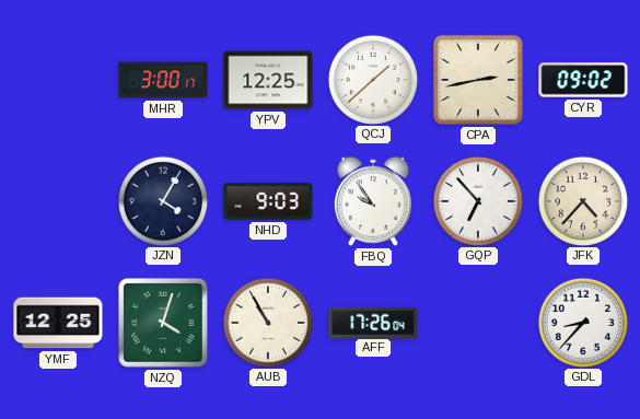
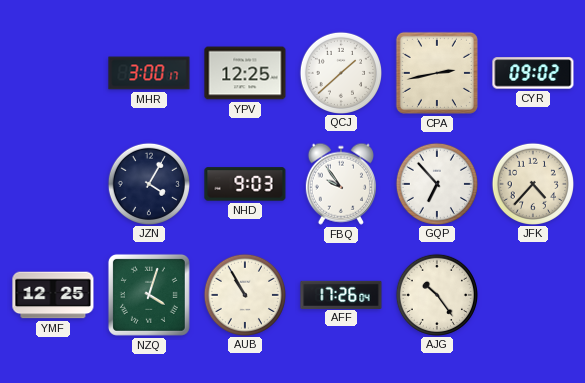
AJG: none -> 10:24 (436, 294)
GDL: 8:37 -> none (582, 322)
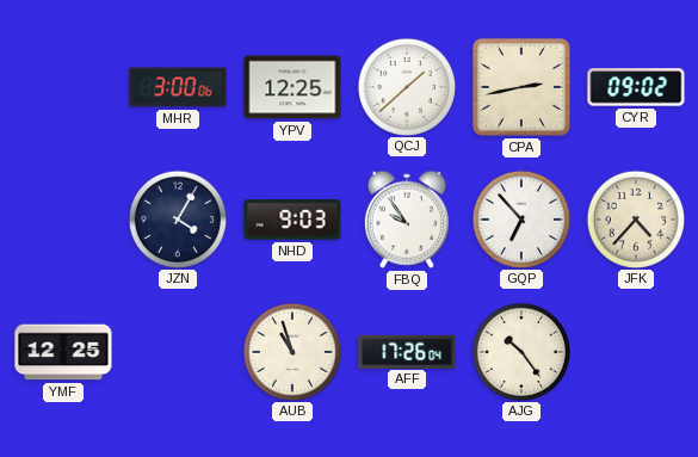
MHR: 3:00:17 -> 3:00:06 (178, 87)
NZQ: 4:03 -> none (149, 295)
AUB: 10:55 -> 10:57 (291, 351)
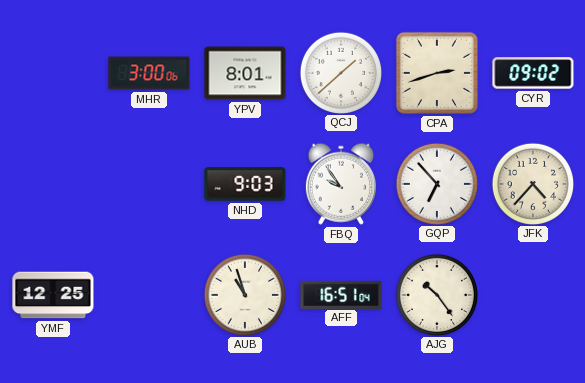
YPV: 12:25 -> 8:01 (245, 73)
CPA: 2:43 -> 2:42 (437, 73)
JZN: 4:05 -> none (177, 218)
AFF: 17:26 -> 16:51 (341, 294)
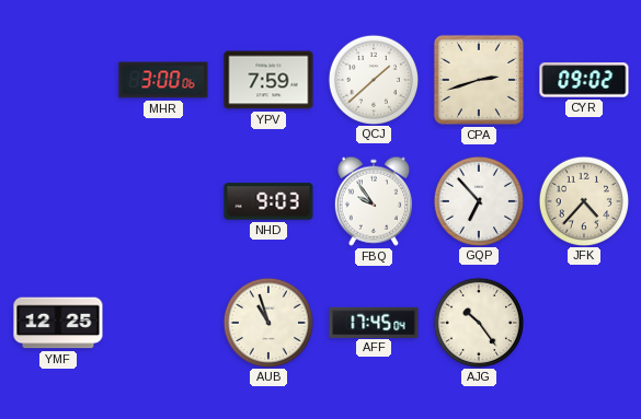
YPV: 8:01 -> 7:59 (268, 80)
AFF: 16:51 -> 17:45 (374, 322)
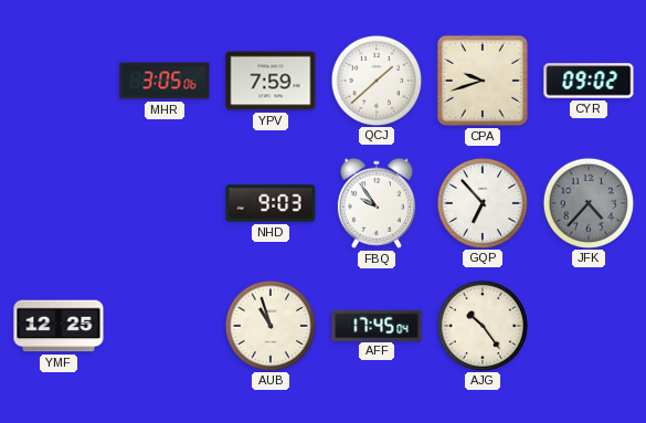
MHR: 3:00 -> 3:05 (165, 81)
CPA: 2:42 -> 9:42 (483, 81)
JFK dial: cream -> grey (587, 202)
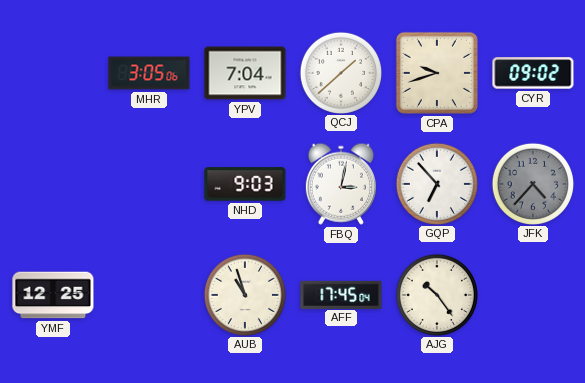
YPV: 7:59 -> 7:04 (245, 73)
FBQ: 9:54 -> 3:02 (341, 184)
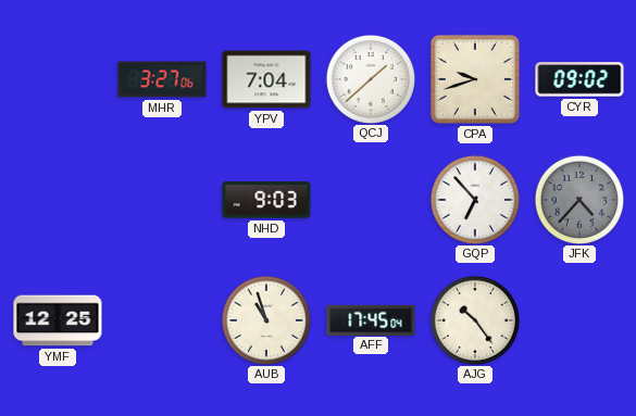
MHR: 3:05 -> 3:27 (162, 79)
FBQ: 3:02 -> none (341, 184)
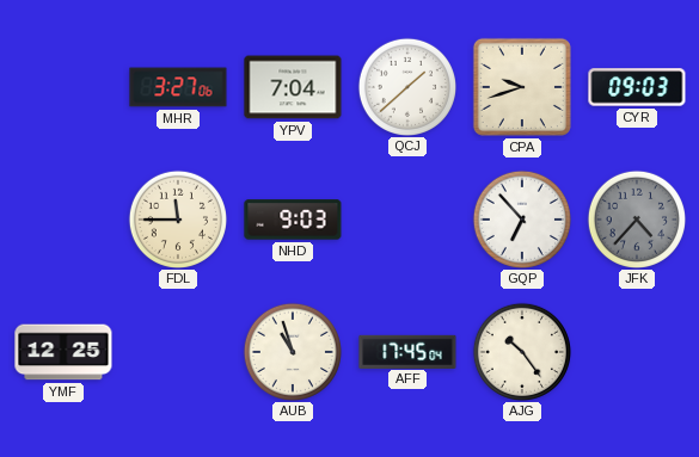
CYR: 09:02 -> 09:03 (637, 87)
FDL: none -> 11:45 (177, 218)
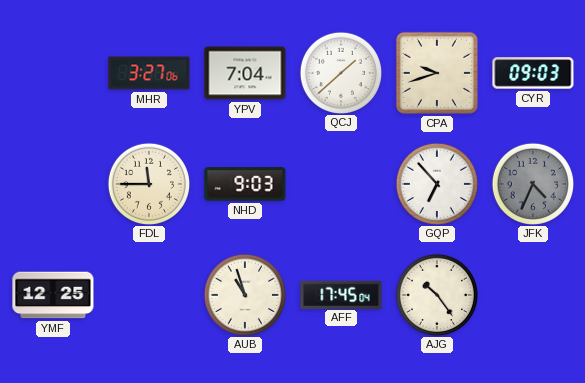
JFK: 4:37 -> 4:34 (532, 183)
